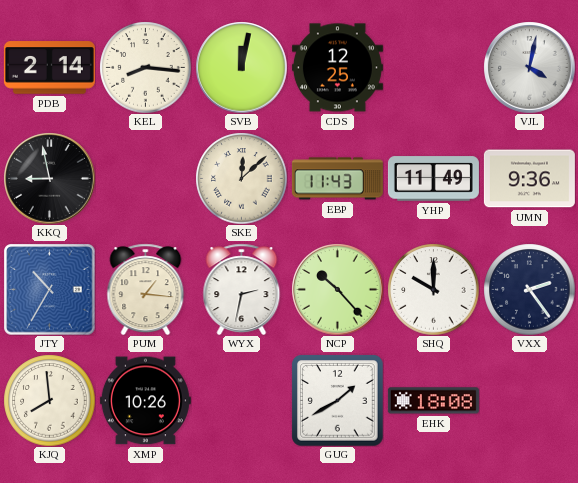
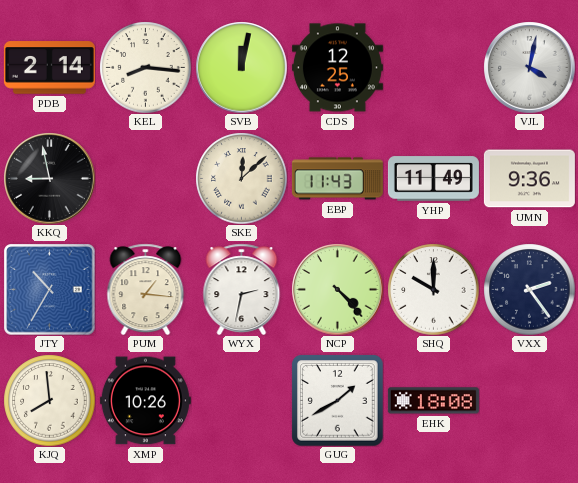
NCP: 10:23 -> 4:23 (337, 289)
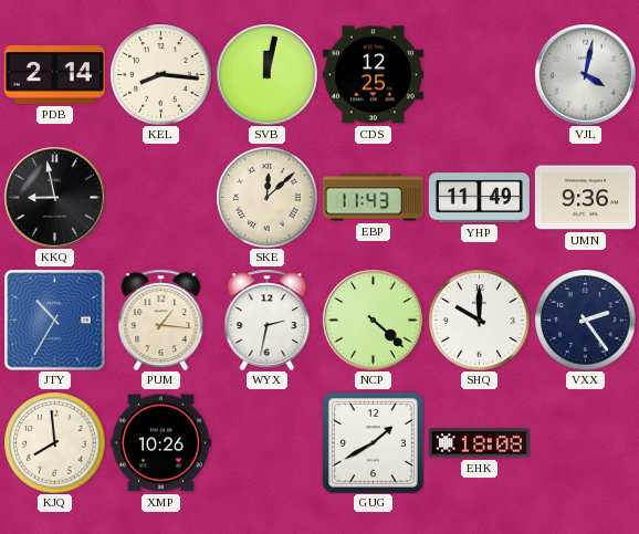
NCP: 4:23 -> 4:22 (373, 320)
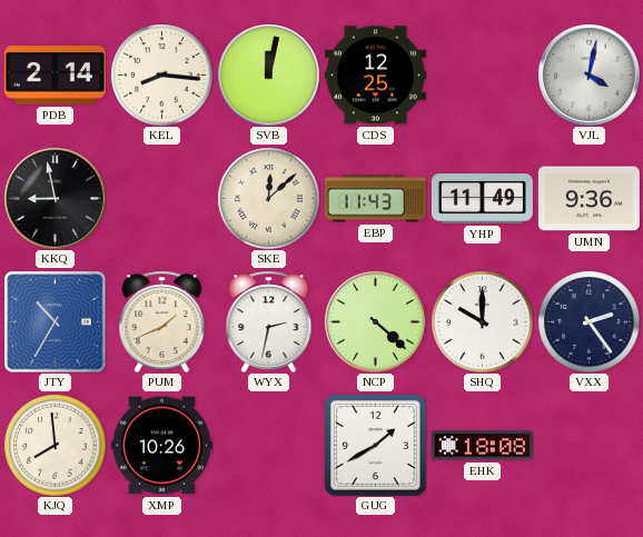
PUM: 1:16 -> 1:41 (162, 321)
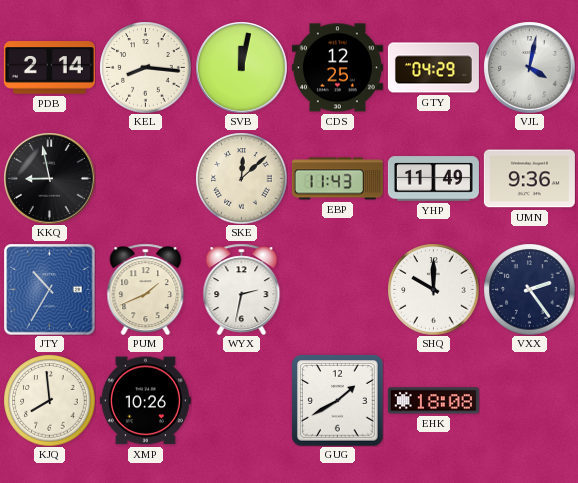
GTY: none -> 04:29 (433, 68)
NCP: 4:22 -> none (375, 321)
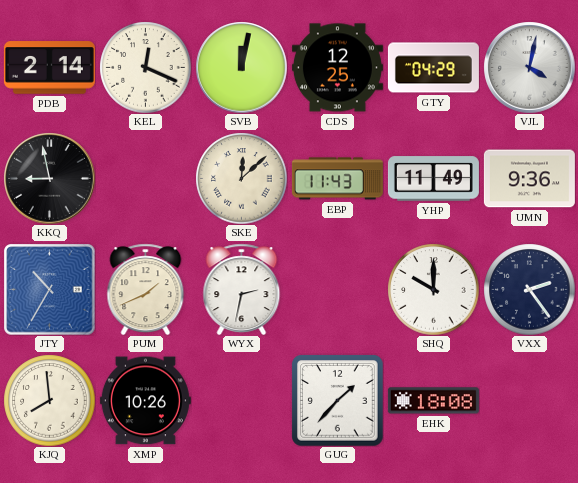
KEL: 8:16 -> 12:19 (145, 67)
GUG: 1:40 -> 1:37 (338, 401)
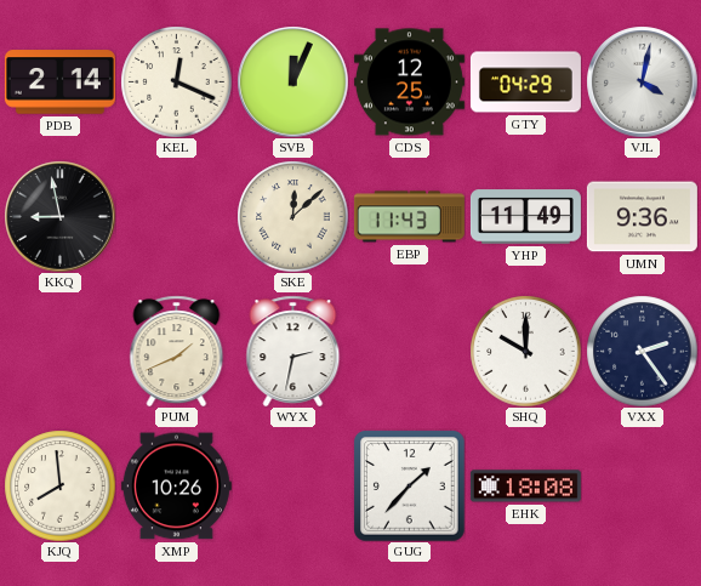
SVB: 12:02 -> 12:04 (292, 81)
JTY: 10:35 -> none (49, 289)
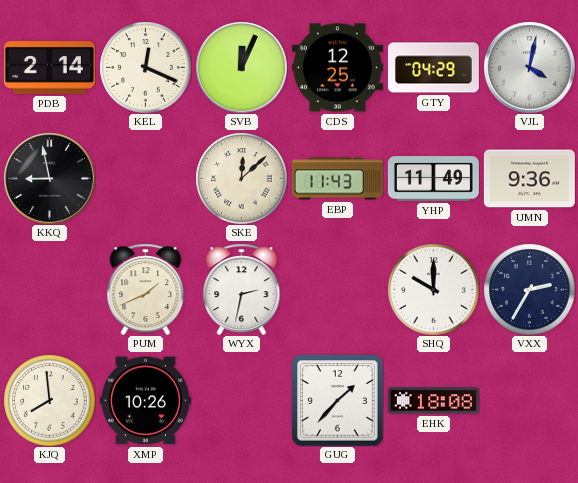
VXX: 2:24 -> 2:35 (529, 289)
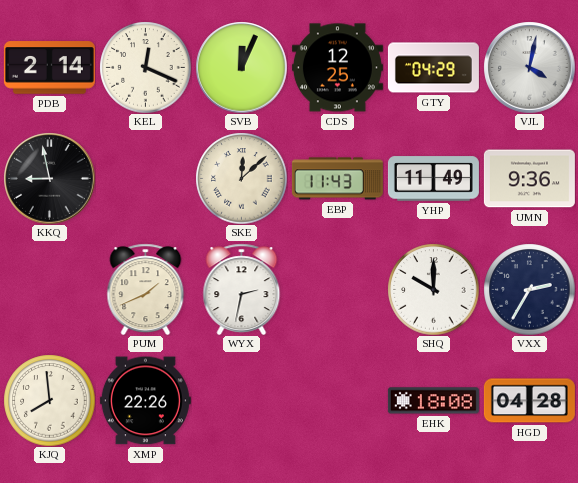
XMP: 10:26 -> 22:26 (145, 401)
GUG: 1:37 -> none (338, 401)
HGD: none -> 04:28 (529, 401)
